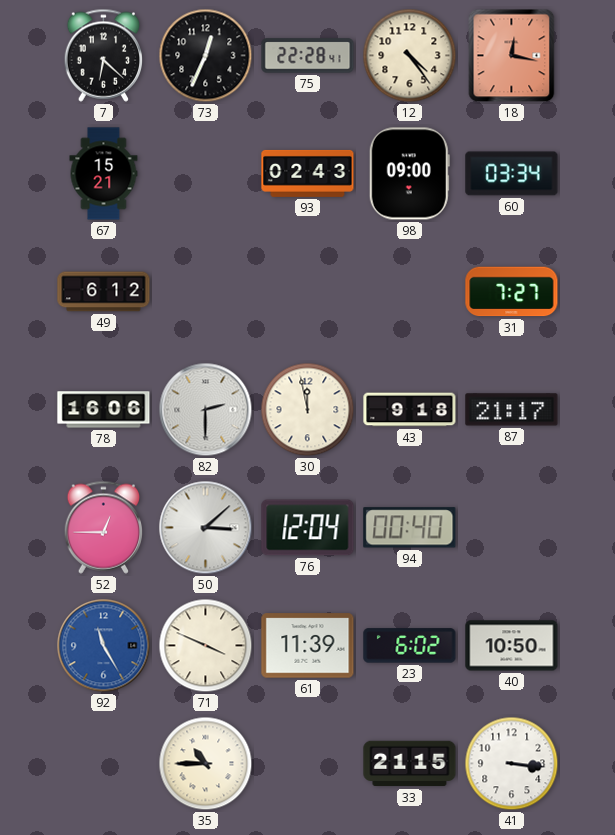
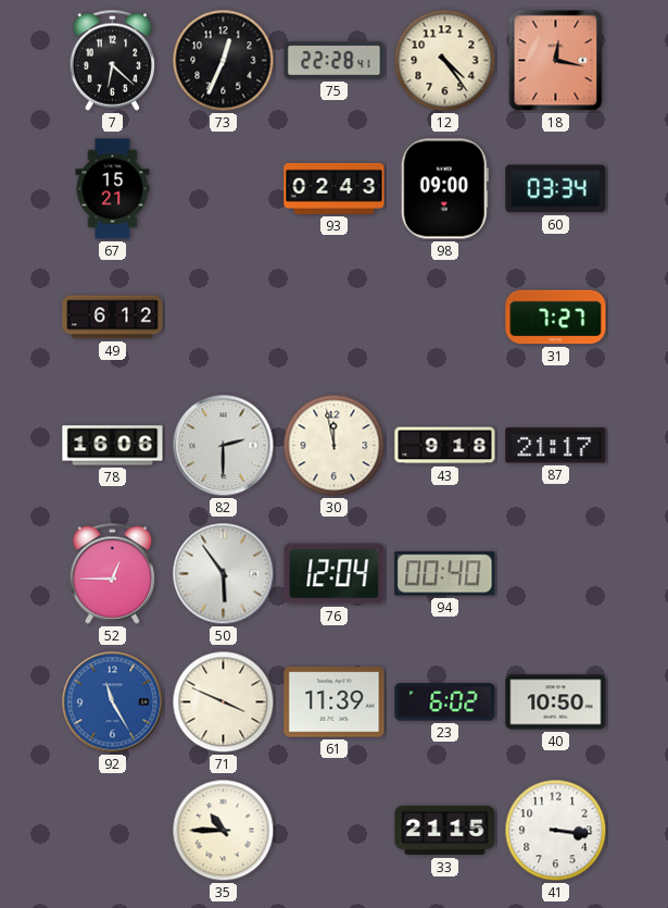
50: 3:08 -> 5:54 (224, 574)
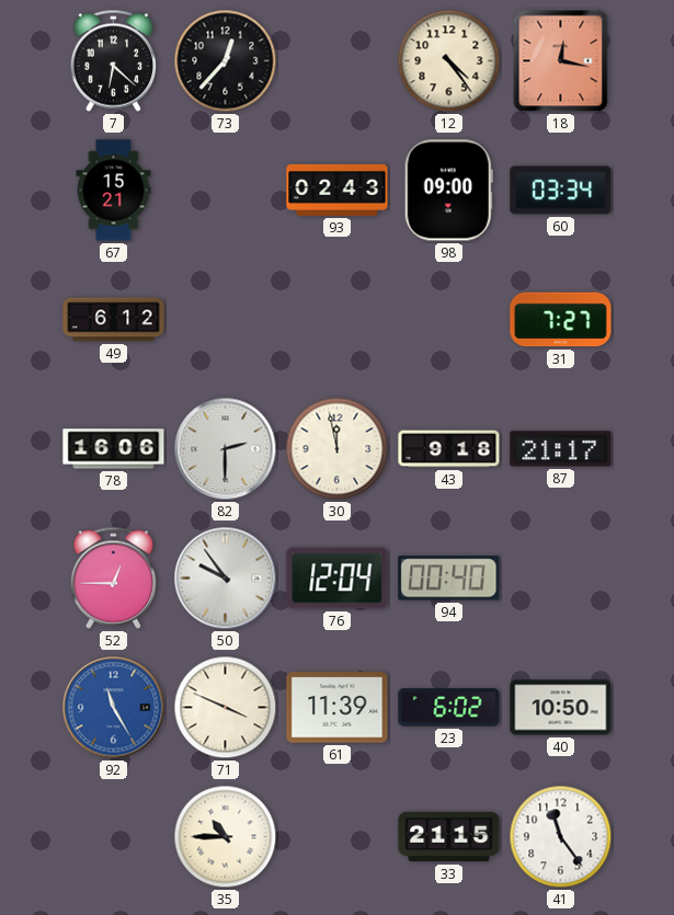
73: 12:34 -> 12:37 (226, 61)
75: 22:28 -> none (335, 61)
50: 5:54 -> 9:54 (226, 579)
41: 3:16 -> 11:24 (561, 837)
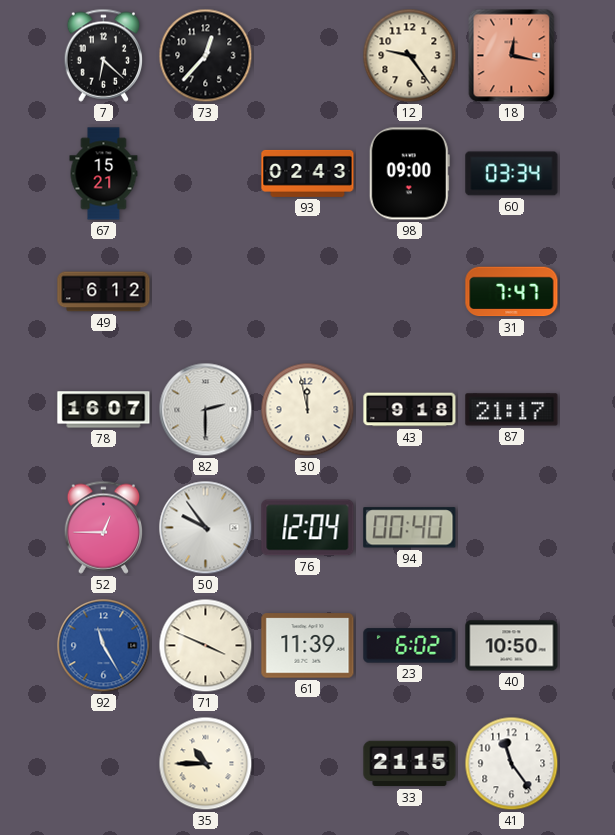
12: 4:24 -> 9:24 (410, 56)
31: 7:27 -> 7:47 (512, 292)
78: 16:06 -> 16:07 (104, 410)
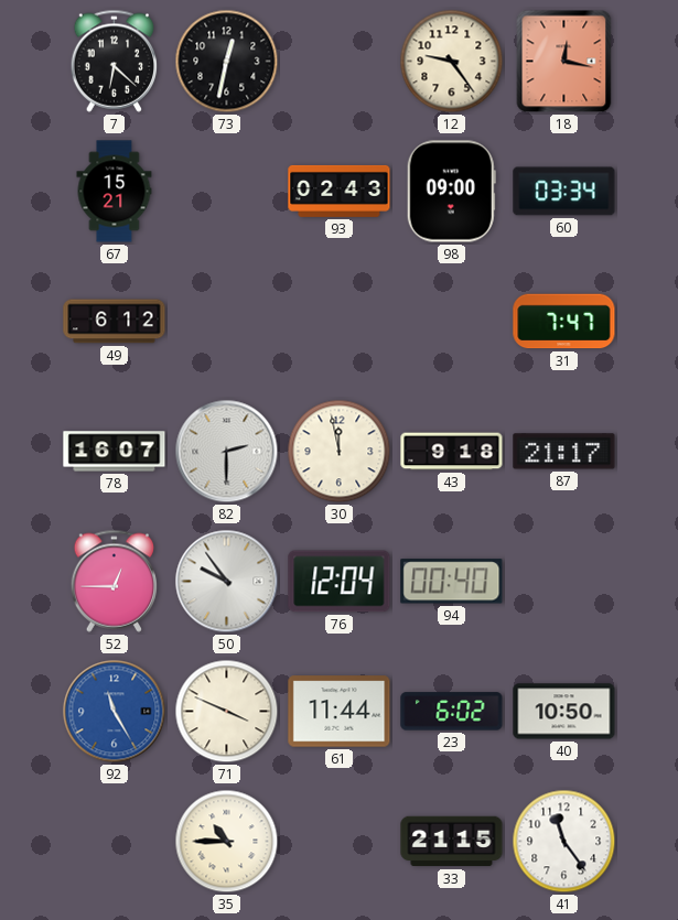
73: 12:37 -> 12:32 (227, 62)
61: 11:39 -> 11:44 (340, 712)
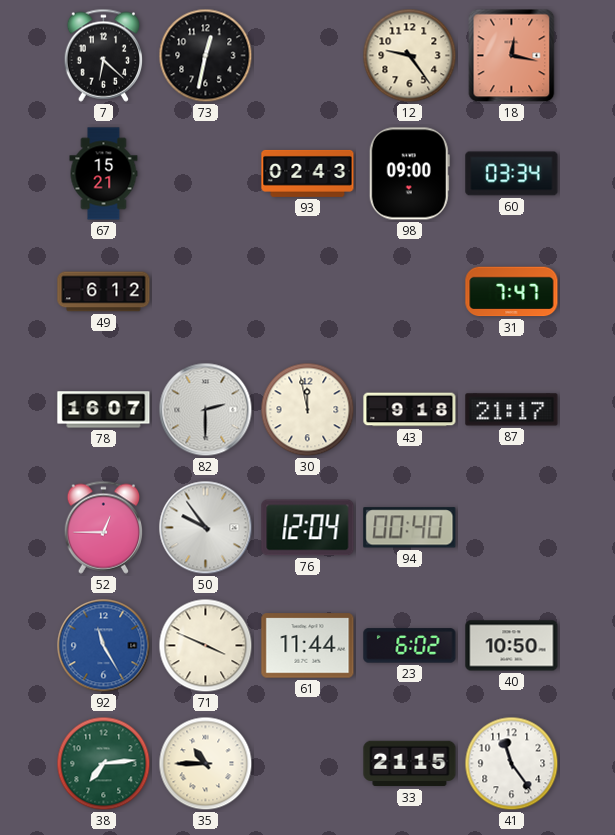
38: none -> 7:14 (104, 764)
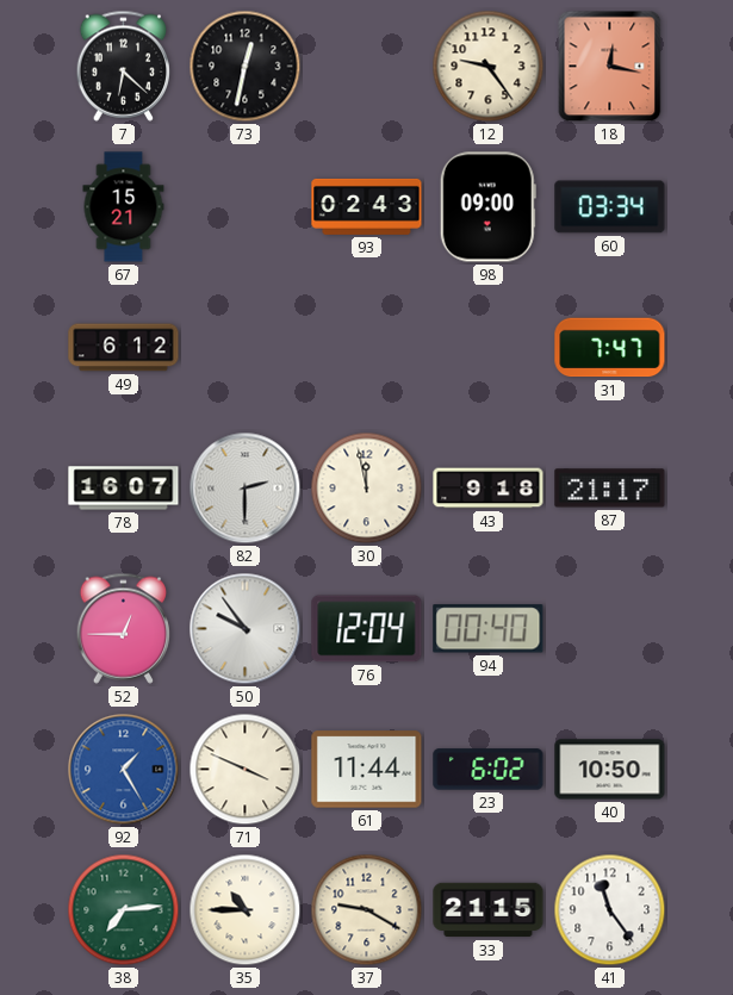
92: 11:25 -> 1:25 (124, 770)
37: none -> 9:20 (367, 910)
